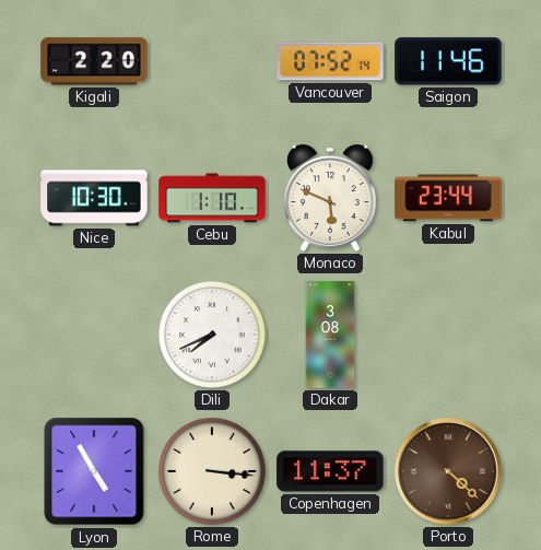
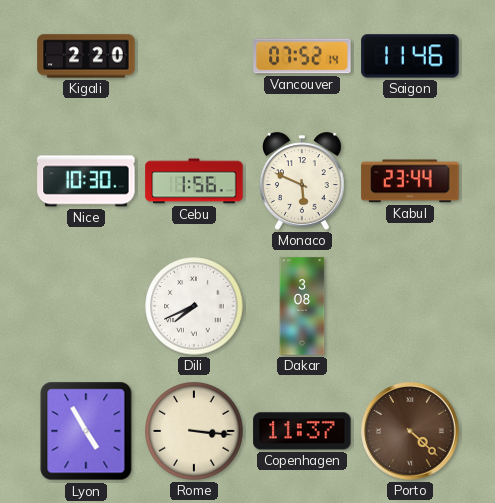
Cebu: 1:10 -> 1:56 (194, 181)
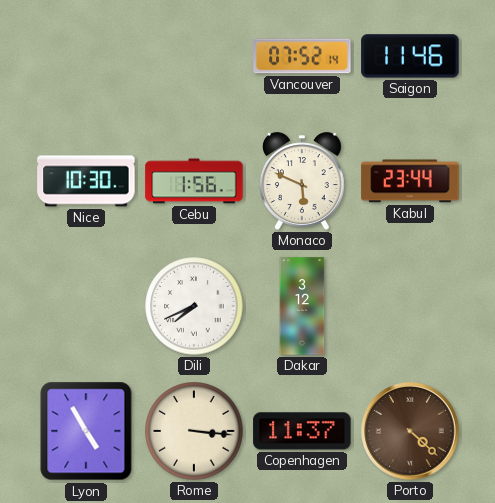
Kigali: 2:20 -> none (86, 56)
Dakar: 3:08 -> 3:12 (302, 306)
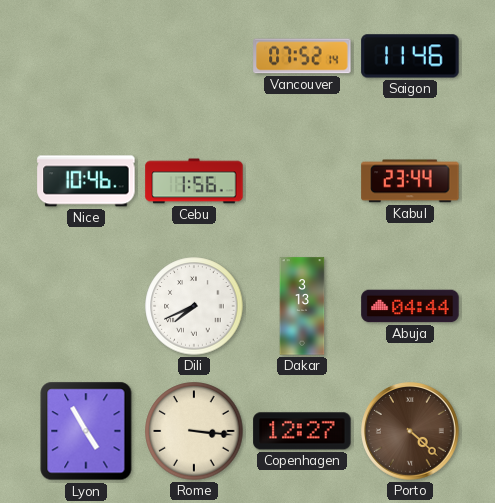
Nice: 10:30 -> 10:46 (86, 181)
Monaco: 5:49 -> none (302, 181)
Dakar: 3:12 -> 3:13 (302, 306)
Abuja: none -> 04:44 (410, 306)
Copenhagen: 11:37 -> 12:27 (302, 431)
